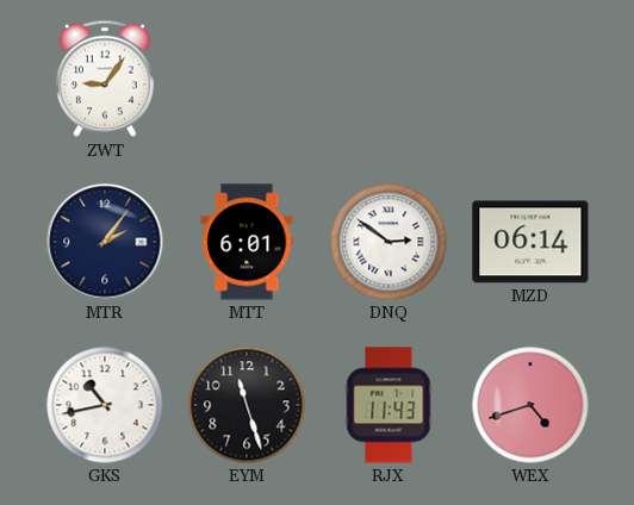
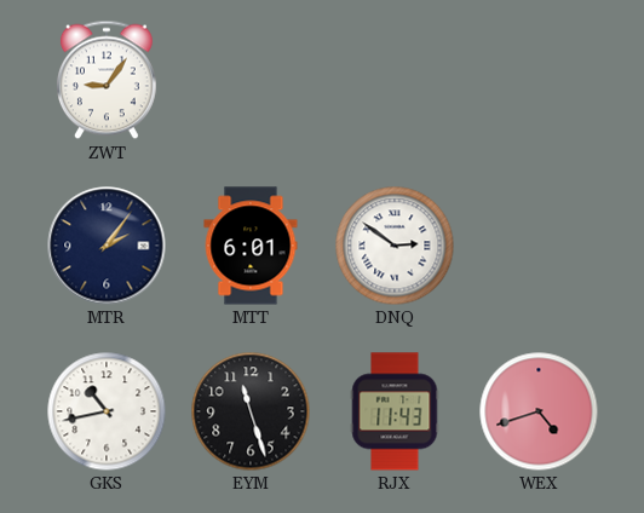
MZD: 06:14 -> none (530, 242)
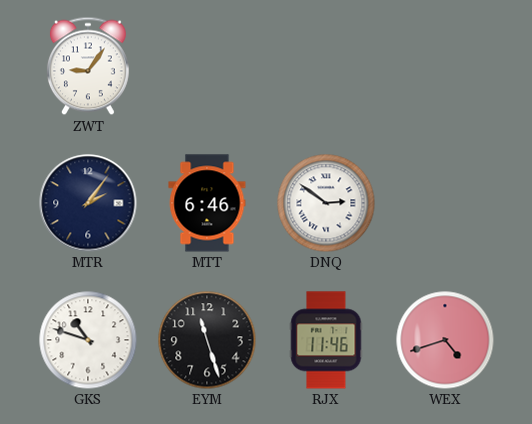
MTT: 6:01 -> 6:46 (207, 203)
GKS: 10:43 -> 10:48 (88, 340)
RJX: 11:43 -> 11:46 (326, 340)
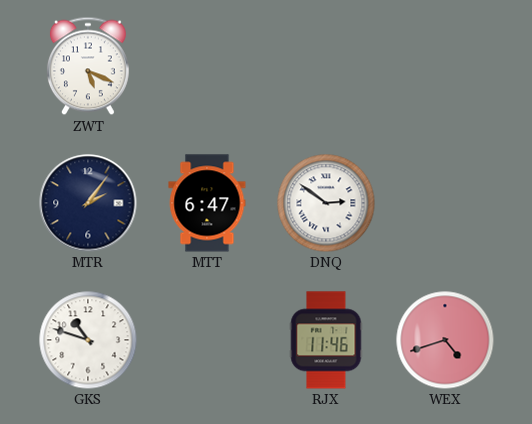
ZWT: 9:06 -> 5:19 (88, 66)
MTT: 6:46 -> 6:47 (207, 203)
EYM: 11:27 -> none (207, 340)
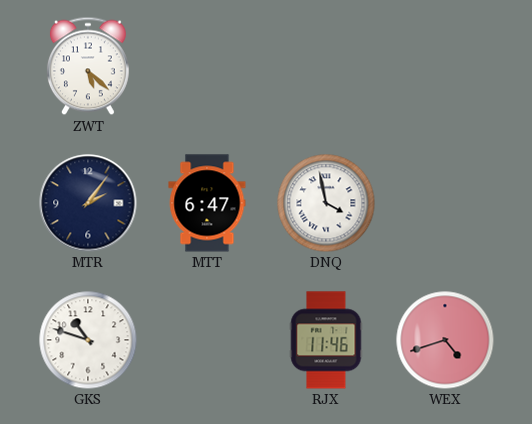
ZWT: 5:19 -> 5:22 (88, 66)
DNQ: 2:51 -> 3:58 (326, 203)
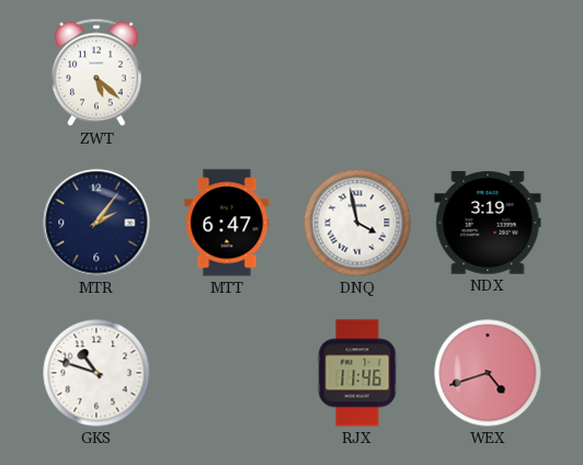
NDX: none -> 3:19 (488, 223)
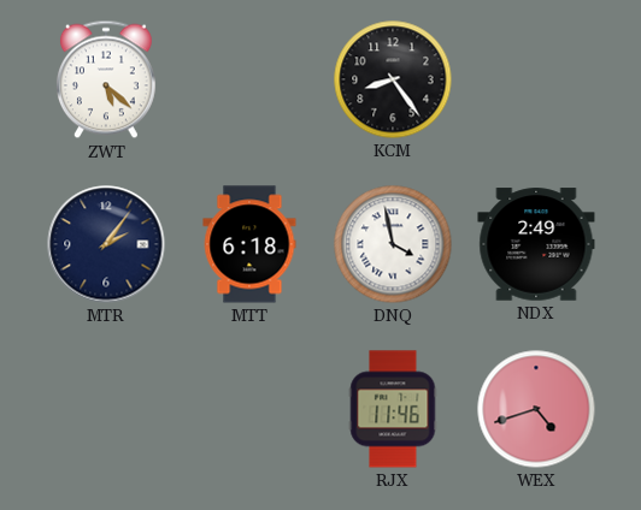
KCM: none -> 8:24 (393, 79)
MTT: 6:47 -> 6:18 (249, 244)
NDX: 3:19 -> 2:49 (536, 244)
GKS: 10:48 -> none (96, 373)
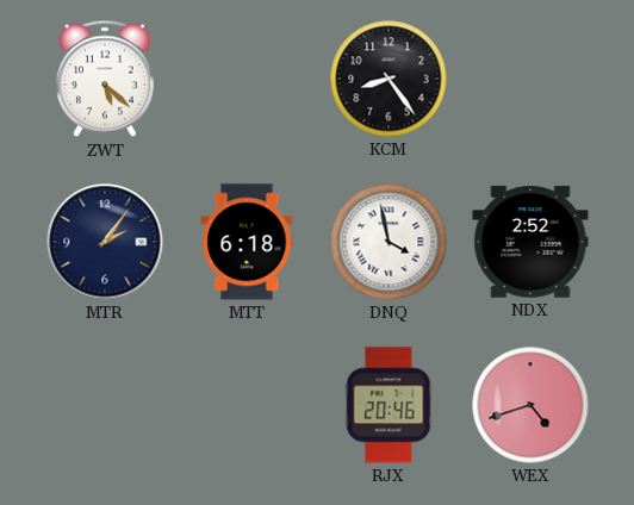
NDX: 2:49 -> 2:52 (530, 242)
RJX: 11:46 -> 20:46 (389, 405)
